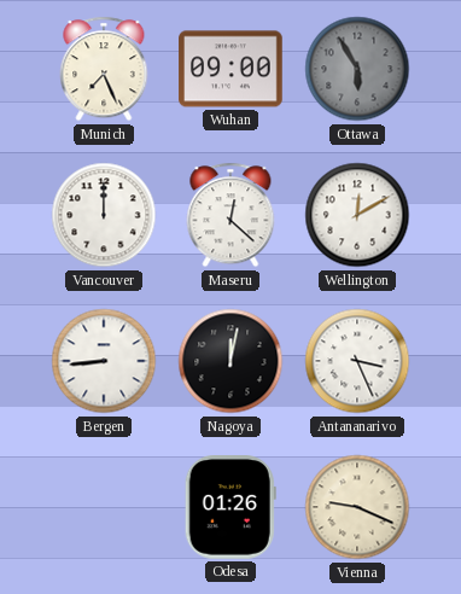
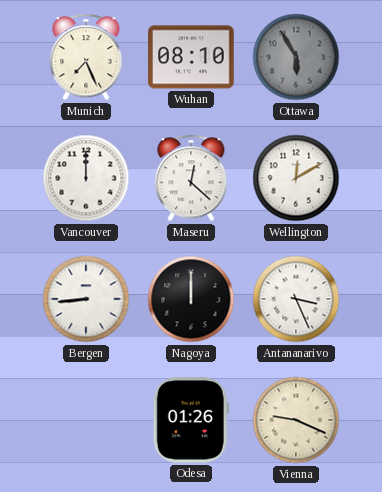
Wuhan: 09:00 -> 08:10 (191, 57)
Nagoya: 12:02 -> 12:00 (191, 299)
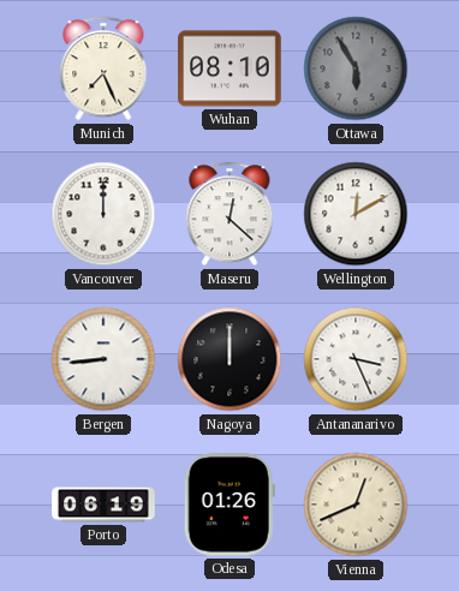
Porto: none -> 06:19 (103, 505)
Vienna: 9:19 -> 12:41 (356, 505)
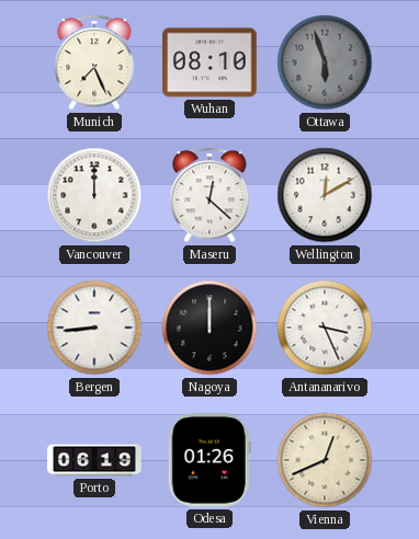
Ottawa: 5:55 -> 5:57 (325, 62)
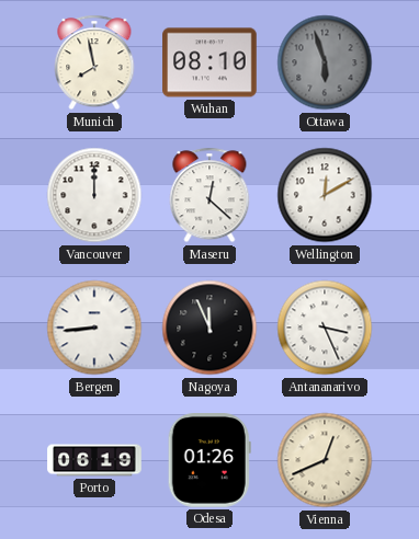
Munich: 7:26 -> 7:58 (94, 62)
Nagoya: 12:00 -> 11:56 (209, 328)
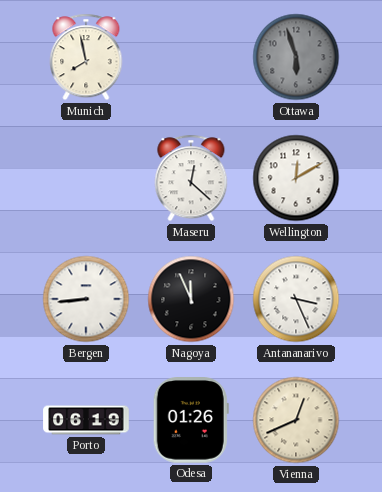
Wuhan: 08:10 -> none (209, 62)
Vancouver: 12:00 -> none (94, 195)
